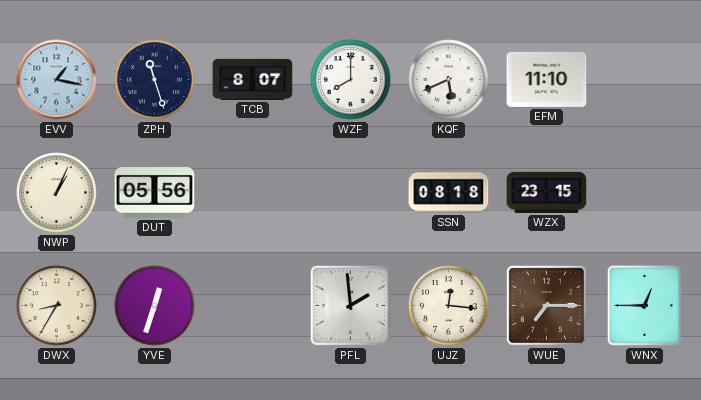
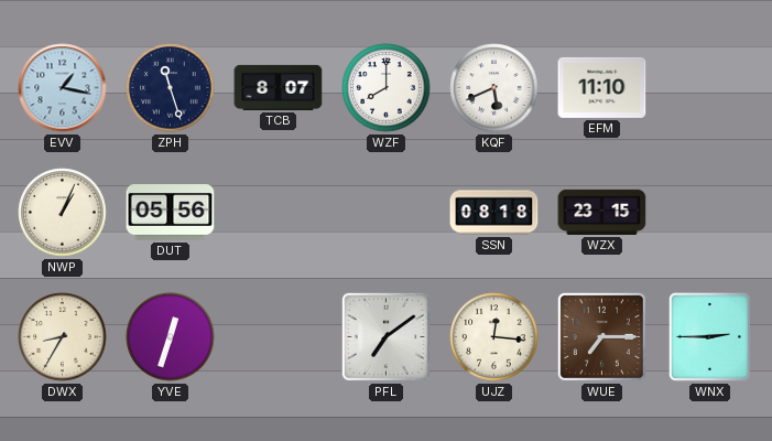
PFL: 1:59 -> 7:09 (385, 336)
WNX: 12:45 -> 2:45 (709, 336)
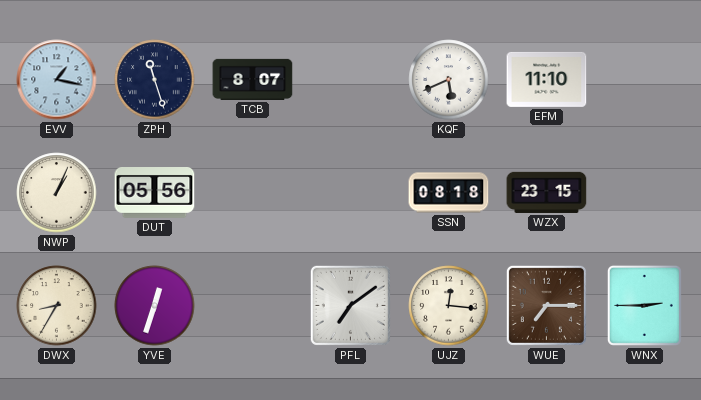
WZF: 8:00 -> none (387, 88)
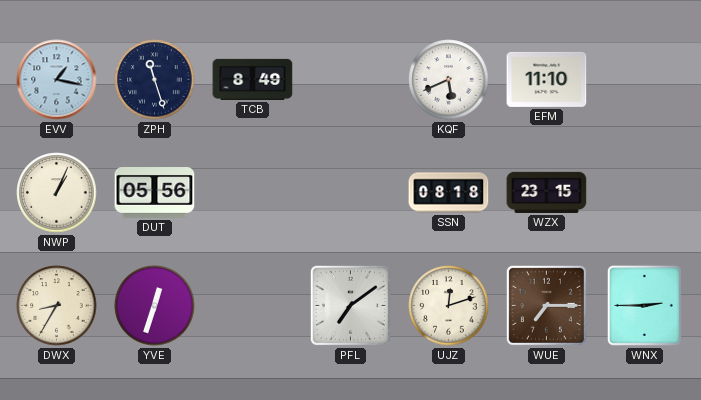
TCB: 8:07 -> 8:49 (253, 79)
UJZ: 12:16 -> 12:12 (449, 306)
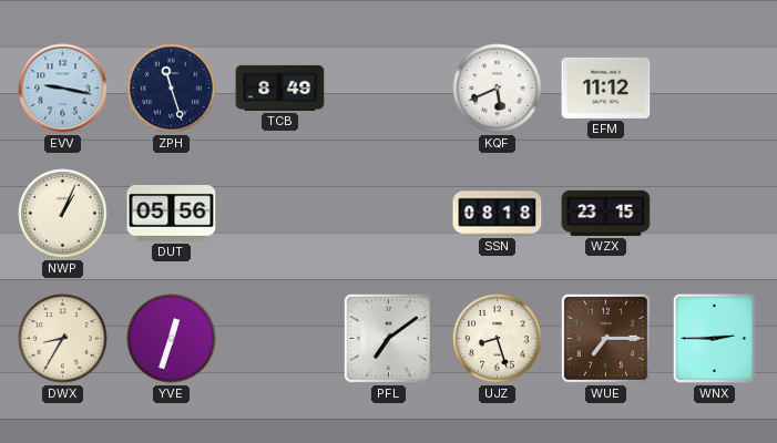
EVV: 1:17 -> 9:17 (63, 89)
EFM: 11:10 -> 11:12 (606, 87)
UJZ: 12:12 -> 8:27 (498, 339)
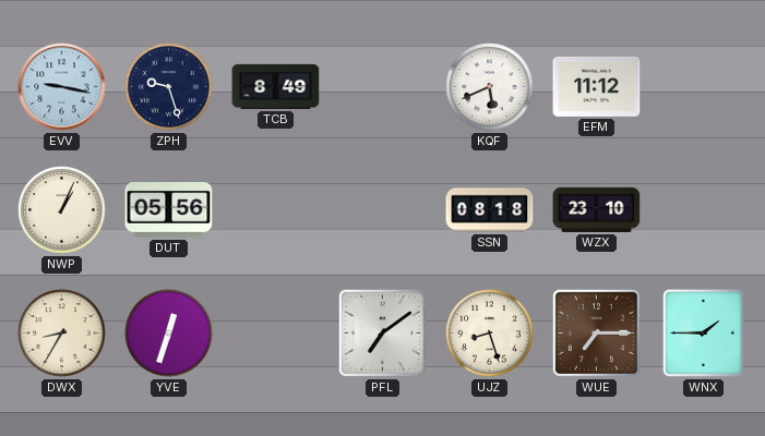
ZPH: 11:27 -> 9:27 (169, 87)
WZX: 23:15 -> 23:10 (597, 209)
WNX: 2:45 -> 1:45 (703, 332)
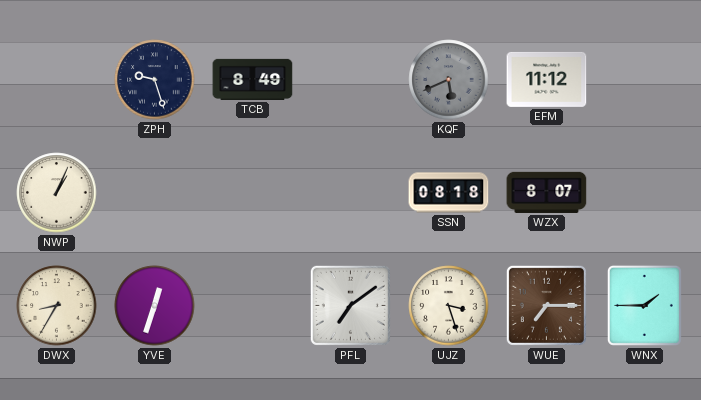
EVV: 9:17 -> none (62, 87)
KQF dial: white -> grey (449, 80)
DUT: 05:56 -> none (169, 210)
WZX: 23:10 -> 8:07 (547, 192)
UJZ: 8:27 -> 3:27 (449, 306)
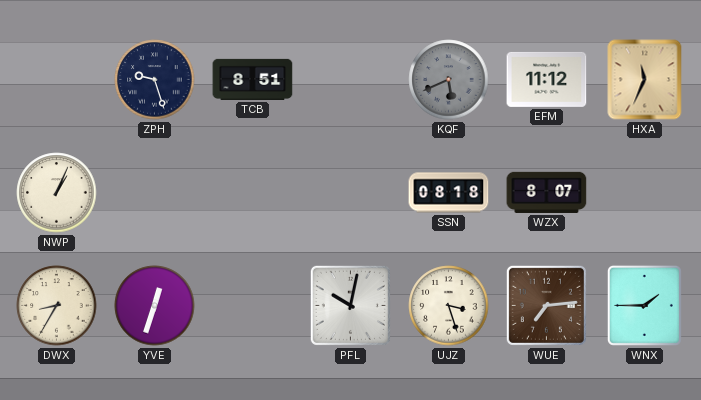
TCB: 8:49 -> 8:51 (253, 79)
HXA: none -> 11:34 (645, 80)
PFL: 7:09 -> 10:02 (350, 305)
WUE: 7:15 -> 7:14 (546, 305)
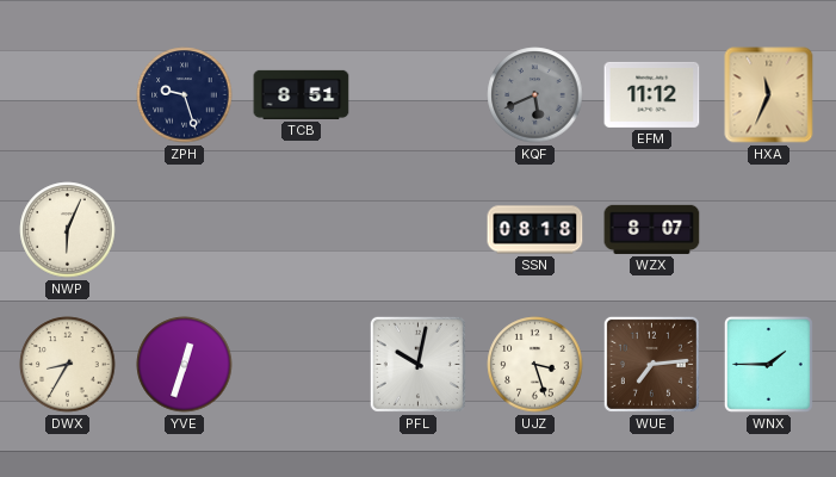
NWP: 1:04 -> 6:04 (68, 230)
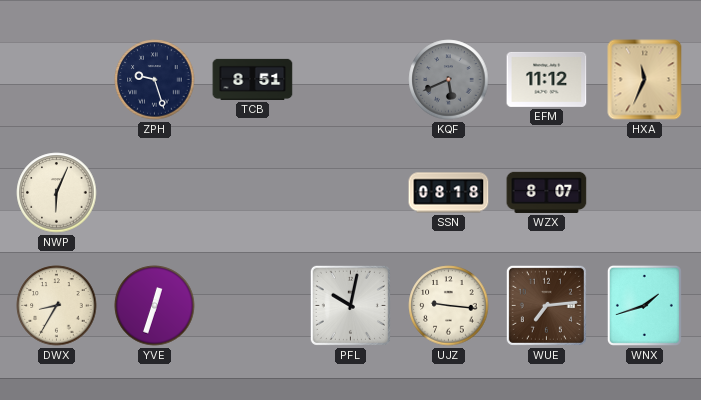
UJZ: 3:27 -> 9:16 (449, 306)
WNX: 1:45 -> 1:42 (644, 305)
